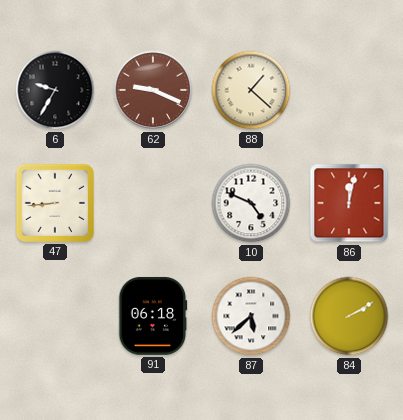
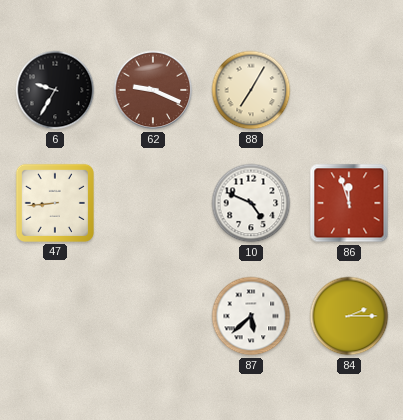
88: 1:22 -> 7:05 (251, 90)
86: 12:02 -> 11:57 (349, 203)
91: 06:18 -> none (153, 316)
84: 2:10 -> 2:15 (349, 316)
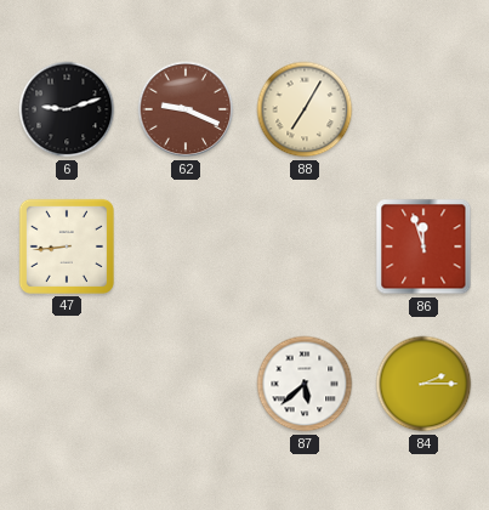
6: 9:35 -> 9:12 (67, 109)
10: 4:49 -> none (251, 203)
